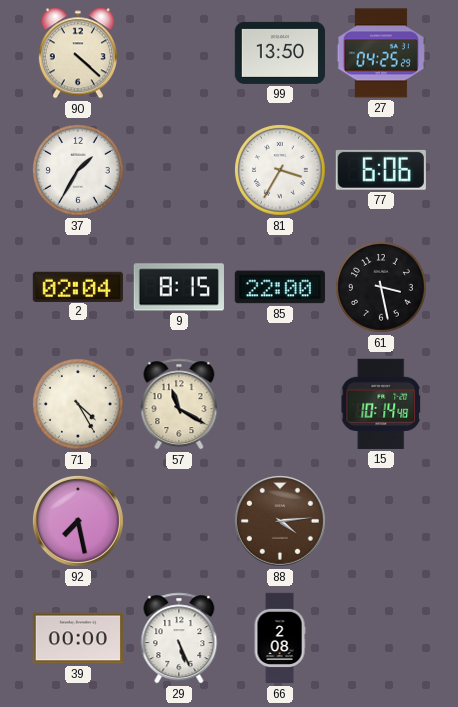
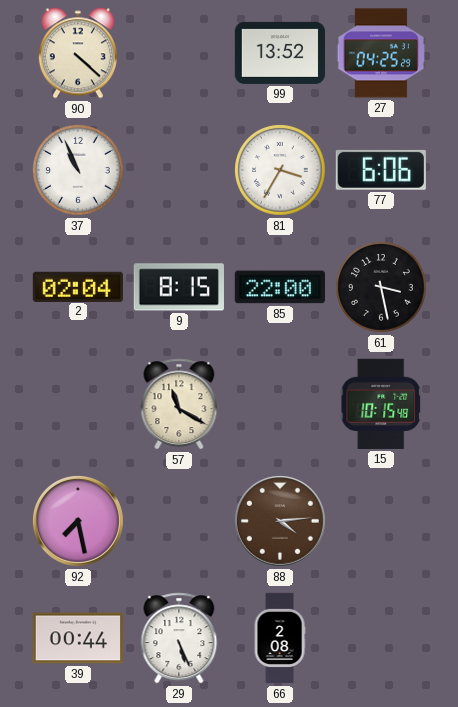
99: 13:50 -> 13:52 (279, 53)
37: 1:35 -> 10:56 (79, 171)
71: 4:25 -> none (79, 405)
15: 10:14 -> 10:15 (381, 404)
39: 00:00 -> 00:44 (77, 638)
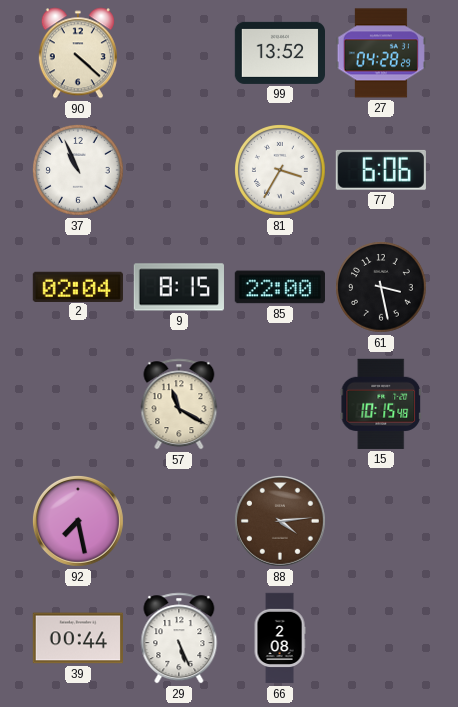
27: 04:25 -> 04:28 (380, 53)
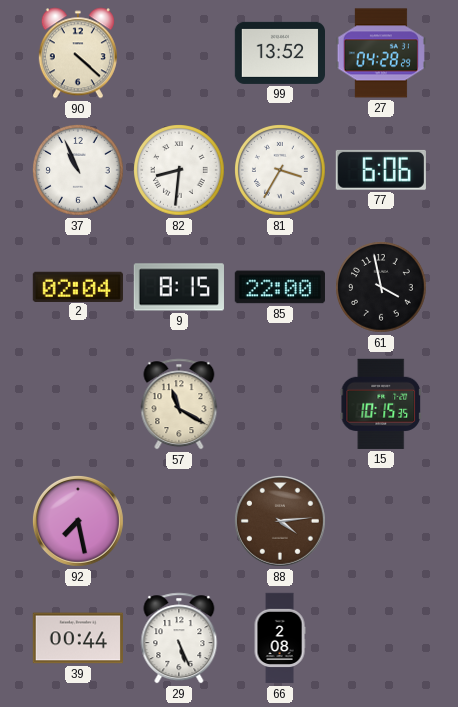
82: none -> 8:31 (180, 171)
61: 3:28 -> 3:58 (382, 288)
15: 10:15:48 -> 10:15:35 (381, 404)
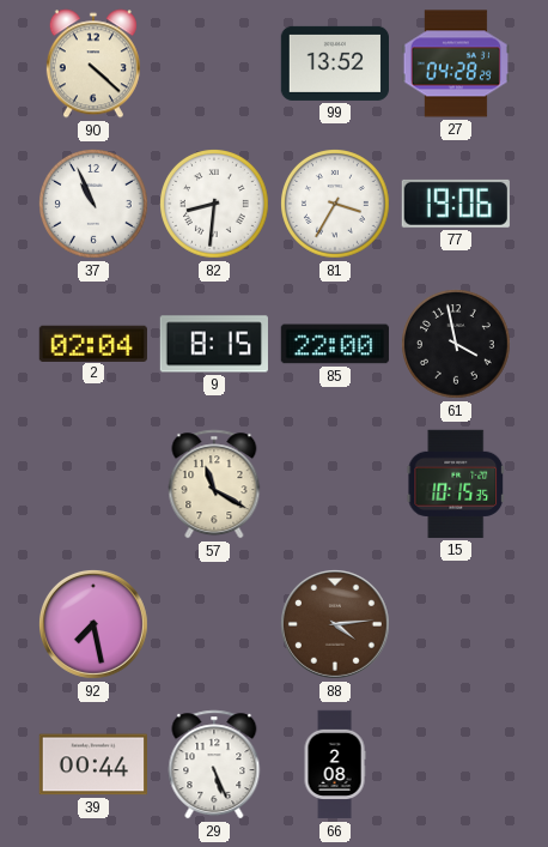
77: 6:06 -> 19:06 (456, 204)
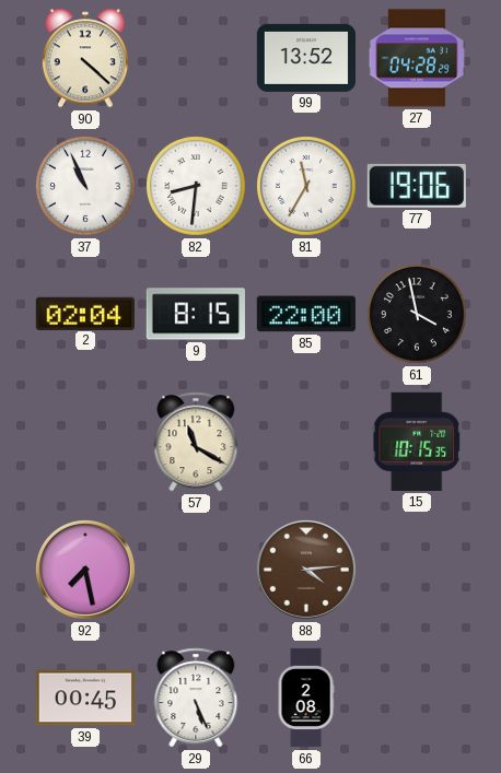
81: 3:35 -> 11:35 (307, 187)
39: 00:44 -> 00:45 (84, 698)
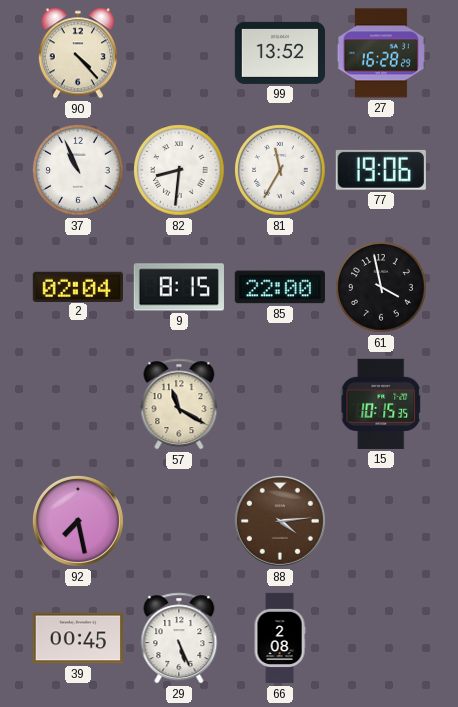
90: 4:22 -> 4:23 (78, 53)
27: 04:28 -> 16:28 (380, 53)
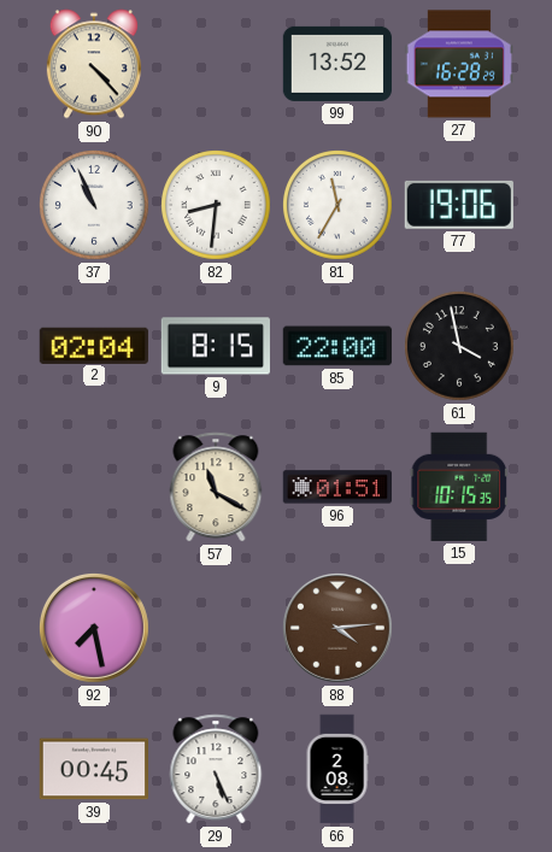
96: none -> 01:51 (336, 487)
